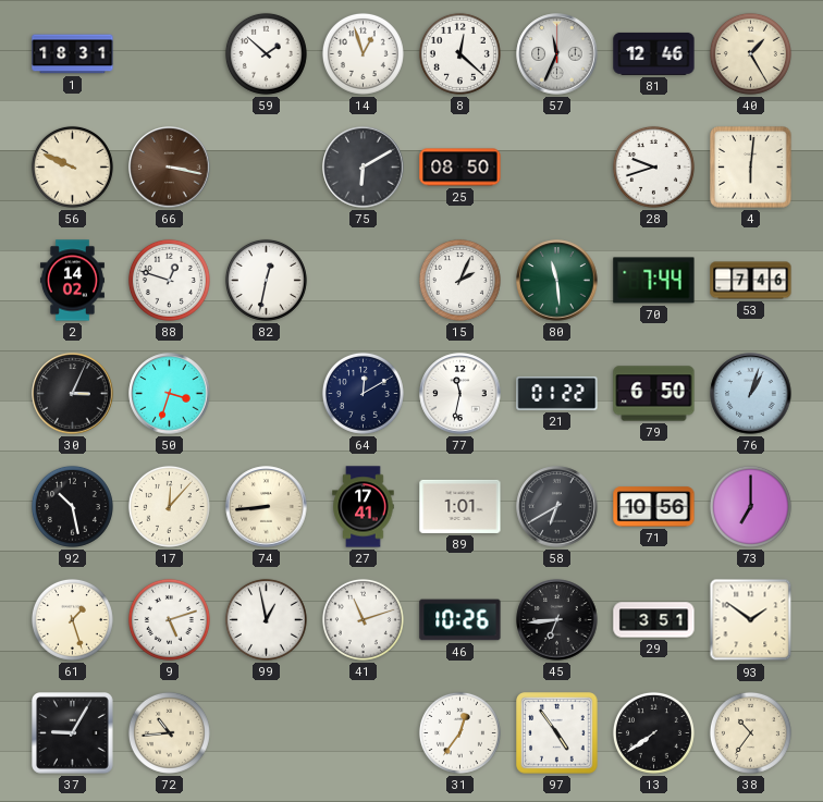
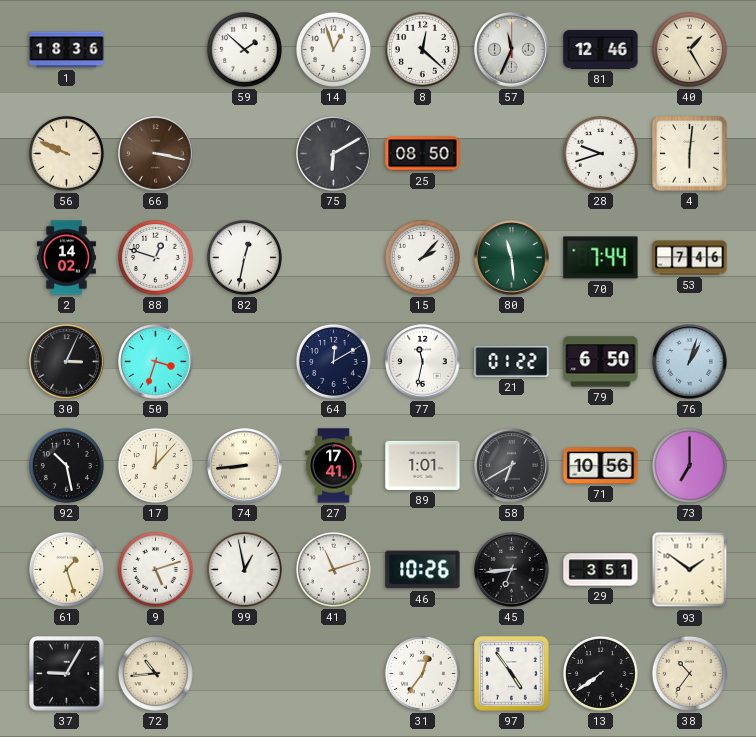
1: 18:31 -> 18:36 (67, 50)
15: 2:04 -> 2:07 (422, 257)
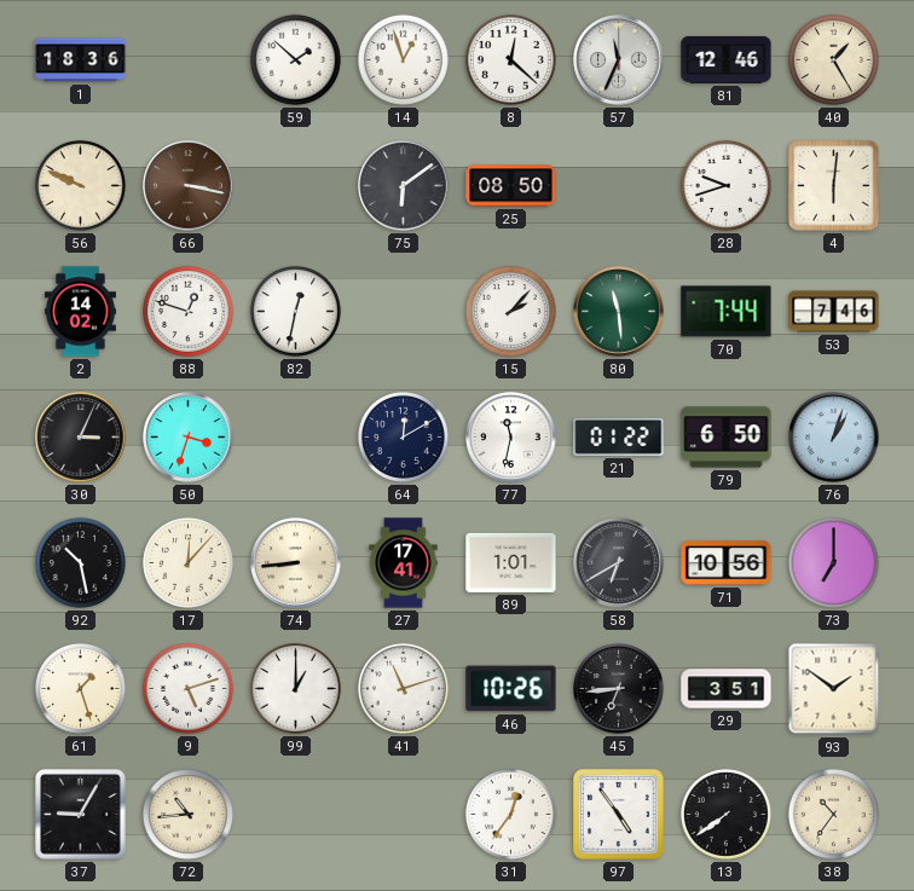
75: 6:10 -> 6:09 (404, 186)
99: 12:58 -> 1:00 (295, 688)
